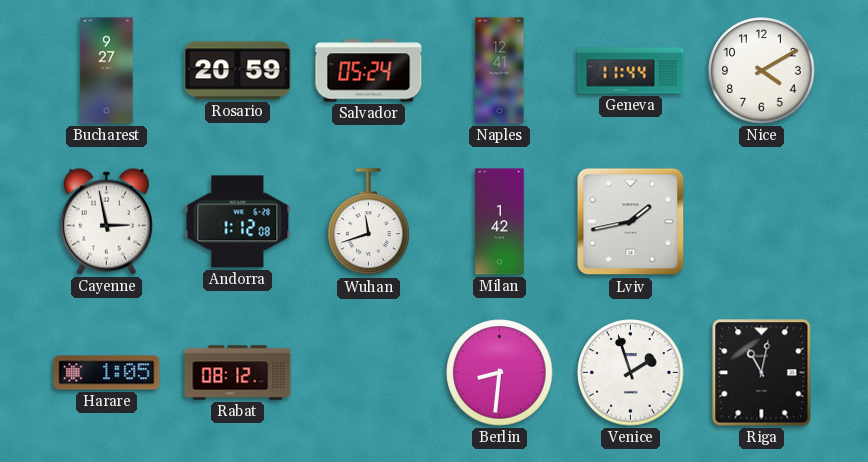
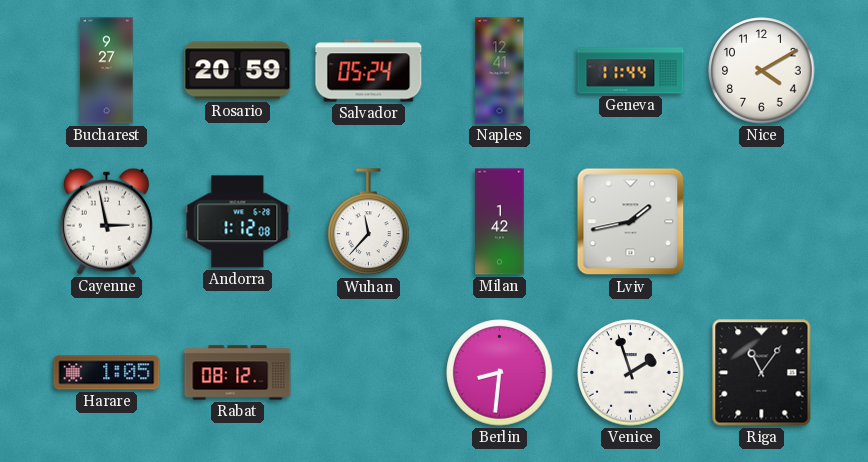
Wuhan: 11:42 -> 11:37 (369, 222)
Riga: 11:02 -> 11:06 (762, 373)
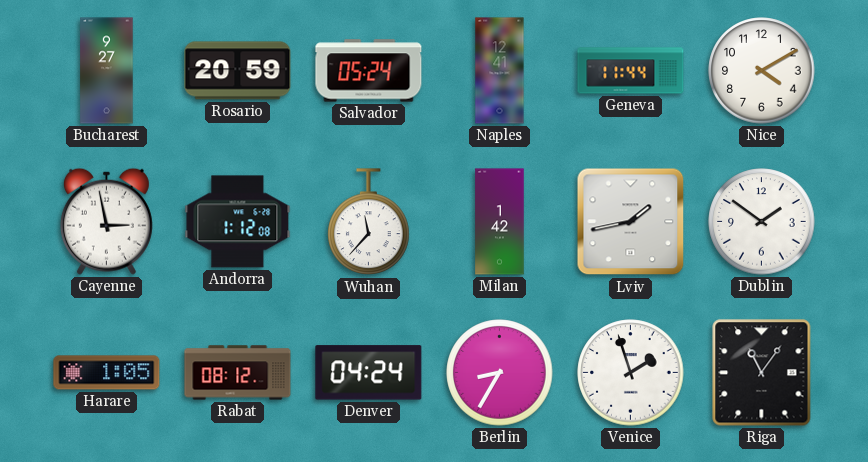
Dublin: none -> 1:51 (762, 222)
Denver: none -> 04:24 (369, 373)
Berlin: 8:31 -> 8:35 (500, 373)
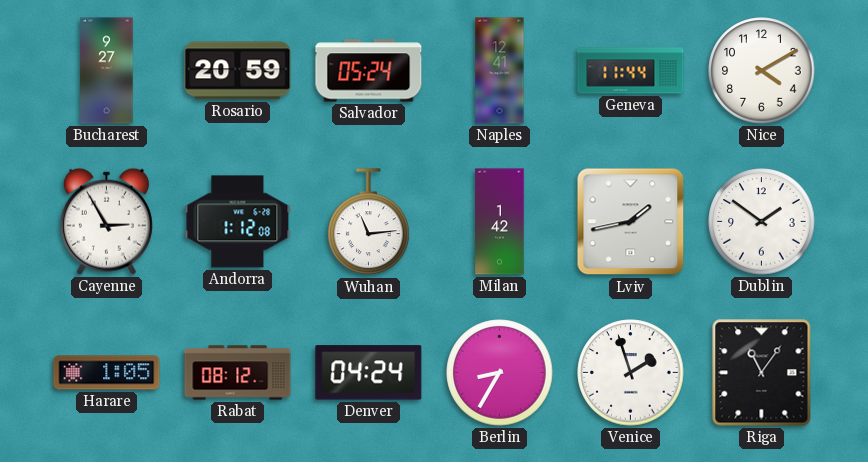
Cayenne: 2:58 -> 2:55 (106, 221)
Wuhan: 11:37 -> 11:14 (369, 222)
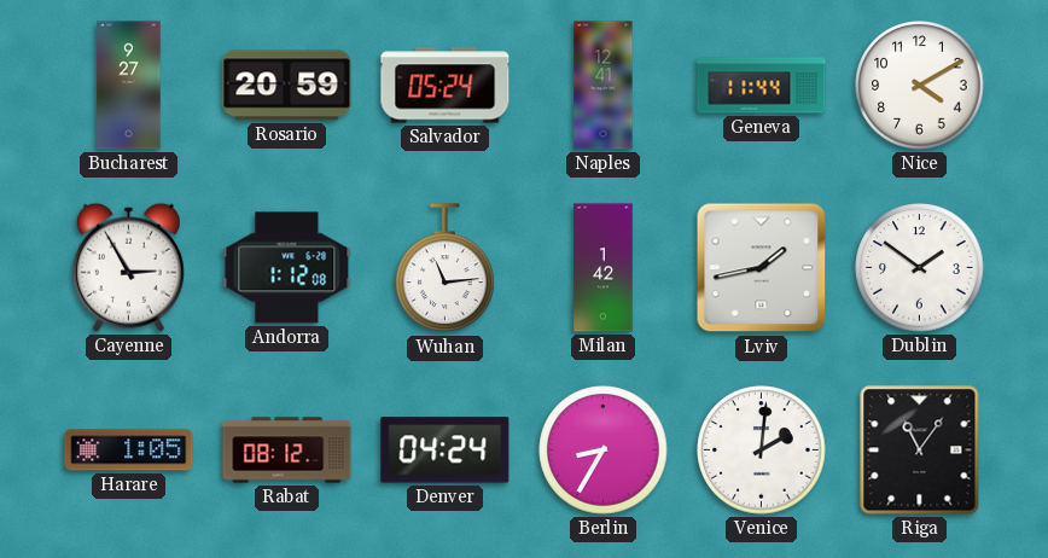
Venice: 1:57 -> 2:01 (762, 451)
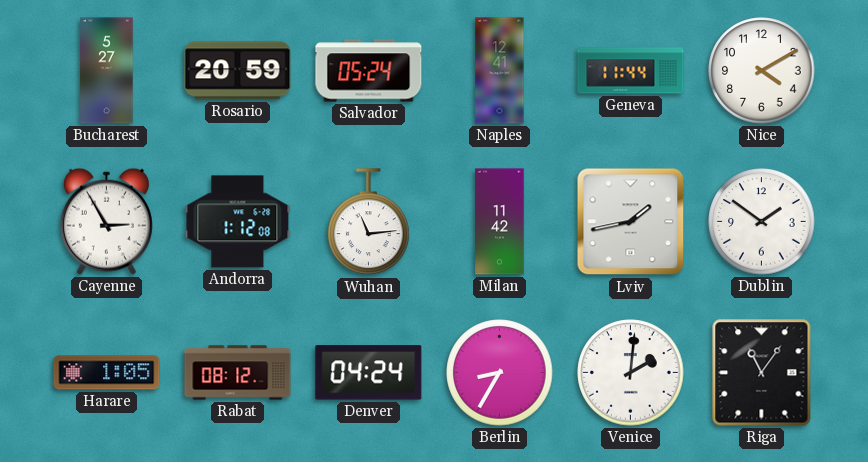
Bucharest: 9:27 -> 5:27 (107, 71)
Milan: 1:42 -> 11:42 (500, 222)
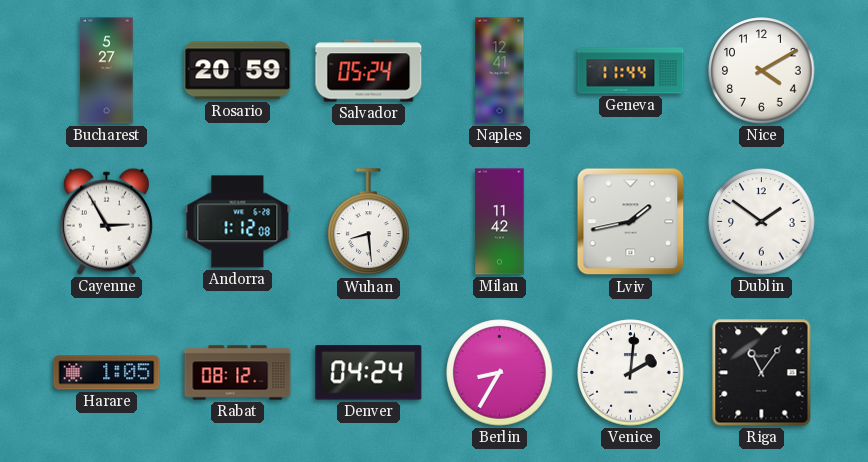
Wuhan: 11:14 -> 8:29 (369, 222)
